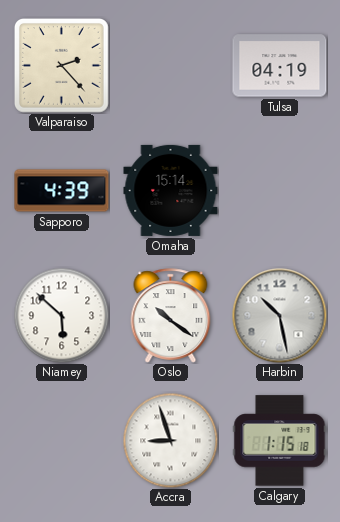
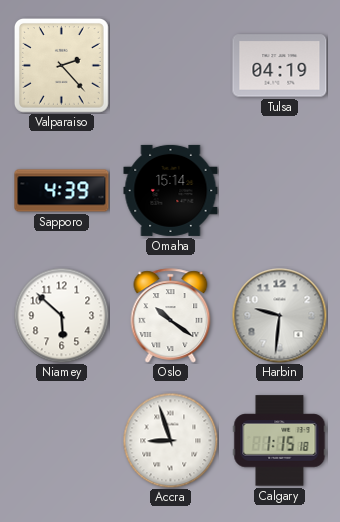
Harbin: 10:28 -> 9:31 (279, 315)
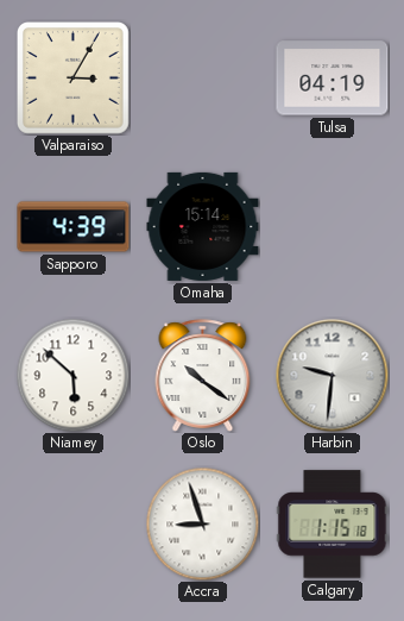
Valparaiso: 2:23 -> 3:05 (74, 79)
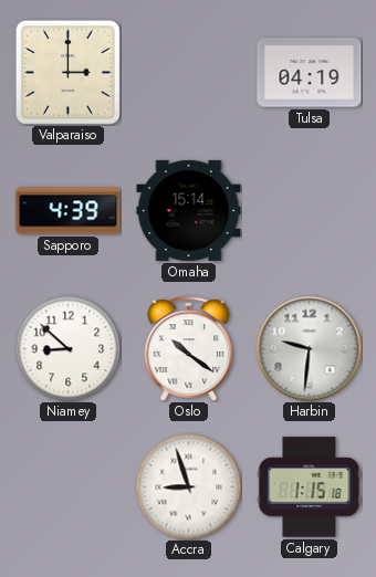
Valparaiso: 3:05 -> 3:00 (69, 73)
Niamey: 5:52 -> 8:52 (67, 348)
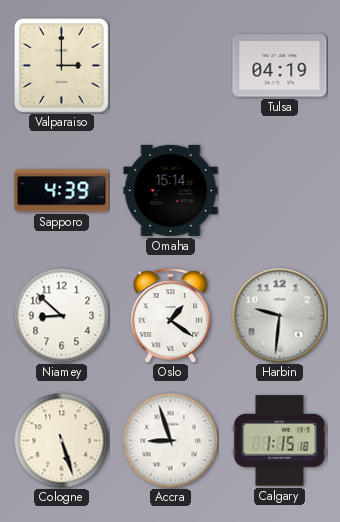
Oslo: 10:21 -> 1:21 (171, 316)
Cologne: none -> 5:27 (61, 440)
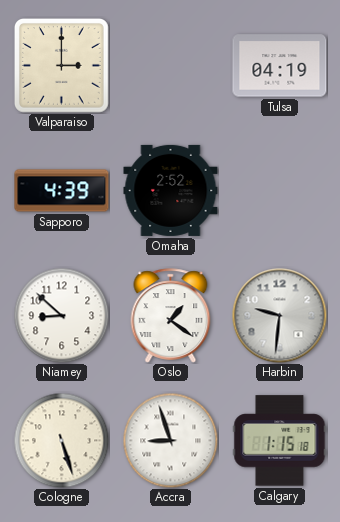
Omaha: 15:14 -> 2:52 (171, 190)
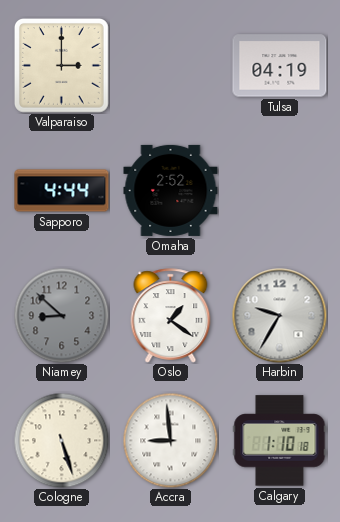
Sapporo: 4:39 -> 4:44 (62, 191)
Niamey dial: white -> grey (61, 315)
Harbin: 9:31 -> 9:35 (279, 315)
Accra: 8:57 -> 8:59 (170, 440)
Calgary: 1:15 -> 1:10 (280, 441)
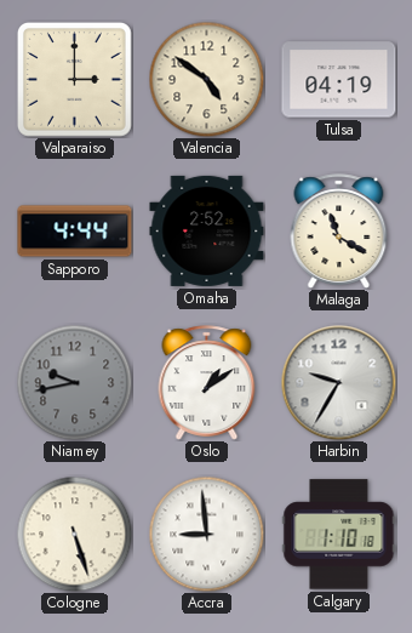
Valencia: none -> 4:51 (206, 79)
Malaga: none -> 11:20 (339, 232)
Niamey: 8:52 -> 9:43 (74, 382)
Oslo: 1:21 -> 1:09 (207, 383)
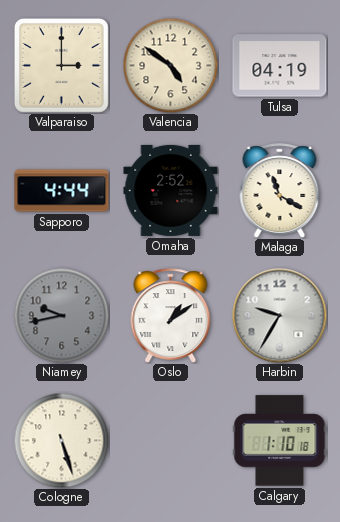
Accra: 8:59 -> none (206, 534)
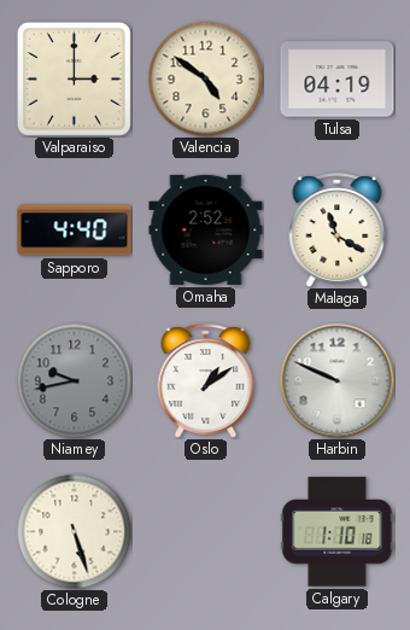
Sapporo: 4:44 -> 4:40 (75, 231)
Harbin: 9:35 -> 9:49 (336, 380)
